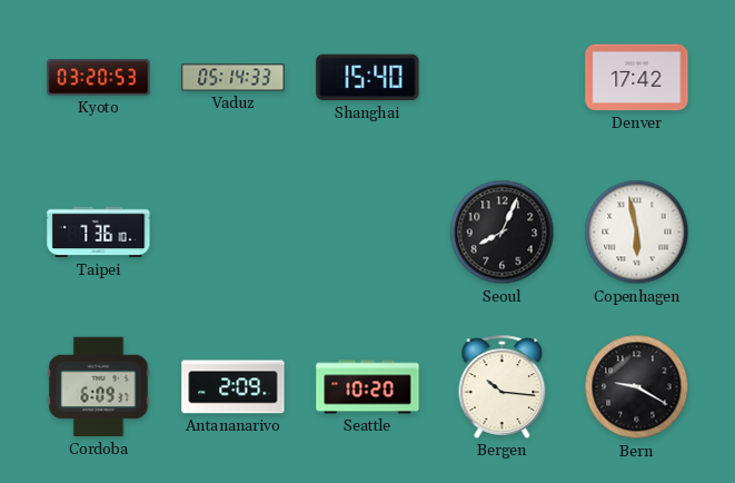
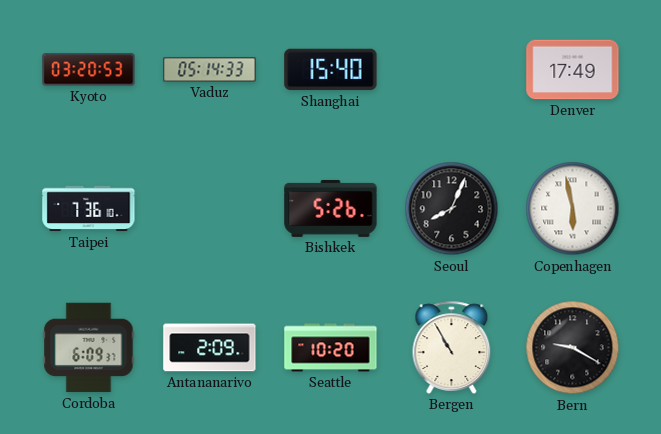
Denver: 17:42 -> 17:49 (573, 70)
Bishkek: none -> 5:26 (331, 208)
Bergen: 10:16 -> 10:55 (452, 347)
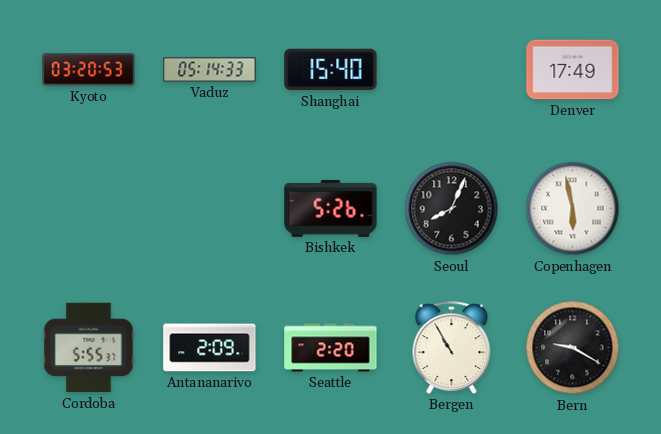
Taipei: 7:36 -> none (89, 209)
Cordoba: 6:09 -> 5:55 (89, 348)
Seattle: 10:20 -> 2:20 (331, 348)
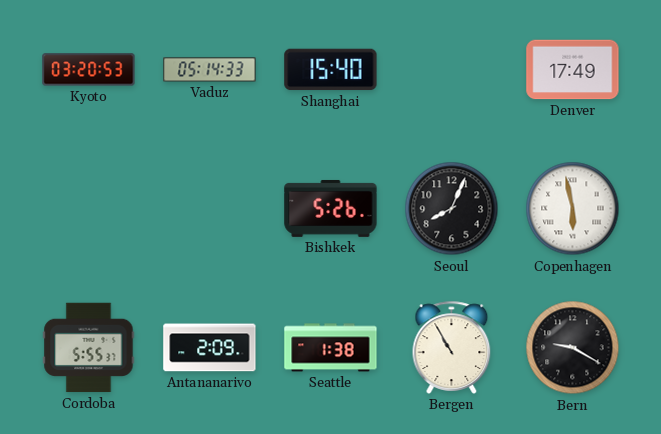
Seattle: 2:20 -> 1:38 (331, 348)
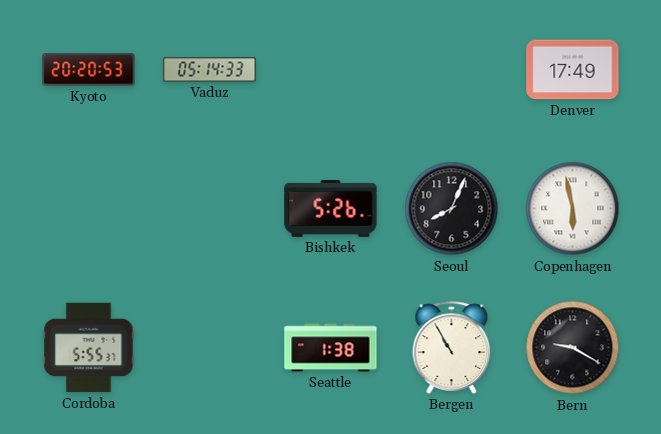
Kyoto: 03:20 -> 20:20 (89, 70)
Shanghai: 15:40 -> none (331, 70)
Antananarivo: 2:09 -> none (210, 348)
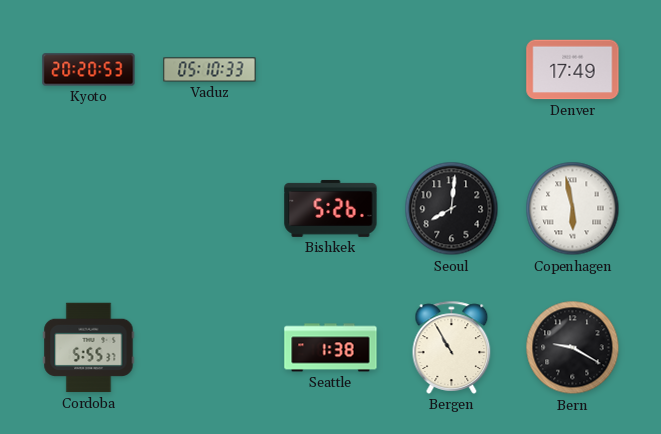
Vaduz: 05:14 -> 05:10 (210, 70)
Seoul: 8:04 -> 8:01 (452, 209)
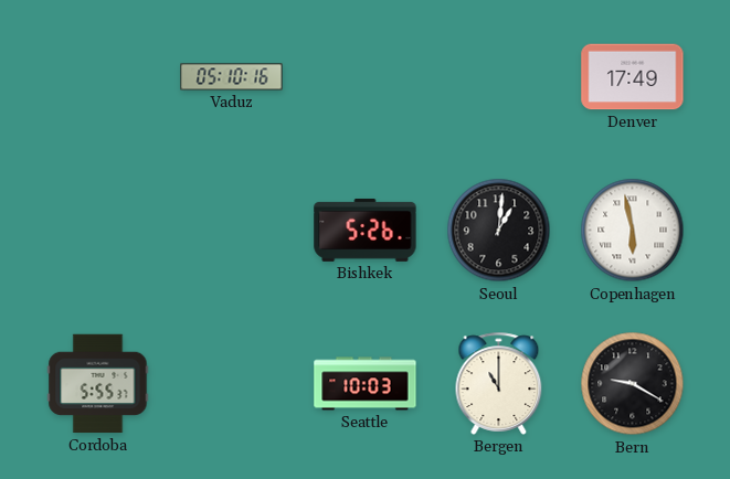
Kyoto: 20:20 -> none (89, 70)
Vaduz: 05:10:33 -> 05:10:16 (232, 77)
Seoul: 8:01 -> 1:01 (499, 231)
Seattle: 1:38 -> 10:03 (366, 384)
Bergen: 10:55 -> 11:00 (499, 383)
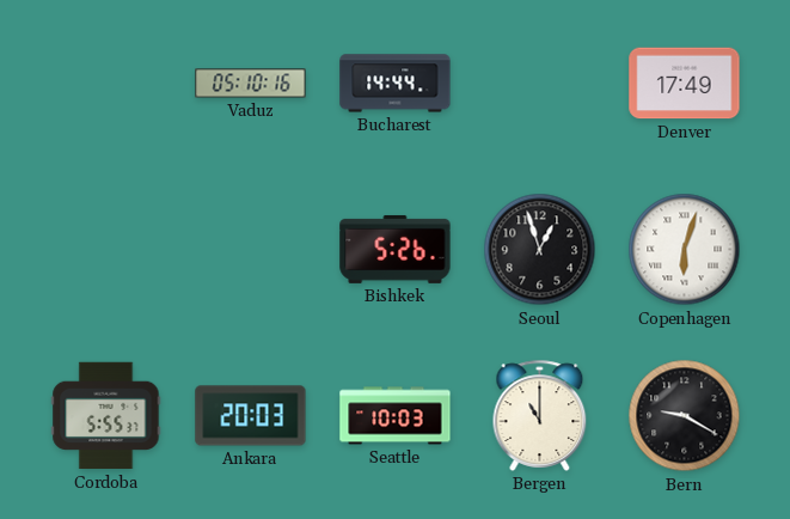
Bucharest: none -> 14:44 (396, 84)
Seoul: 1:01 -> 12:57 (540, 250)
Copenhagen: 5:58 -> 6:03 (685, 250)
Ankara: none -> 20:03 (251, 416)
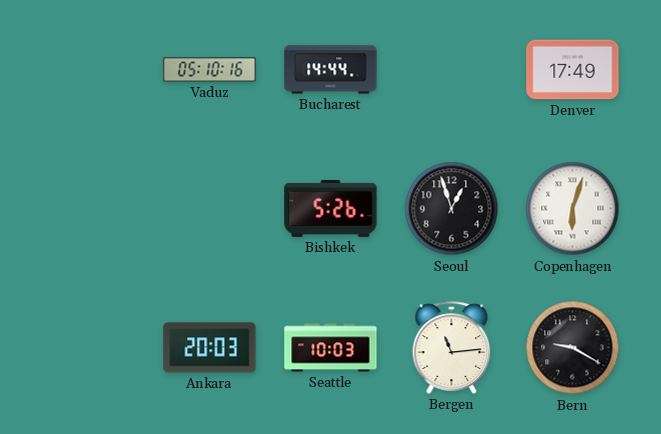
Cordoba: 5:55 -> none (106, 416)
Bergen: 11:00 -> 11:14 (452, 347)
